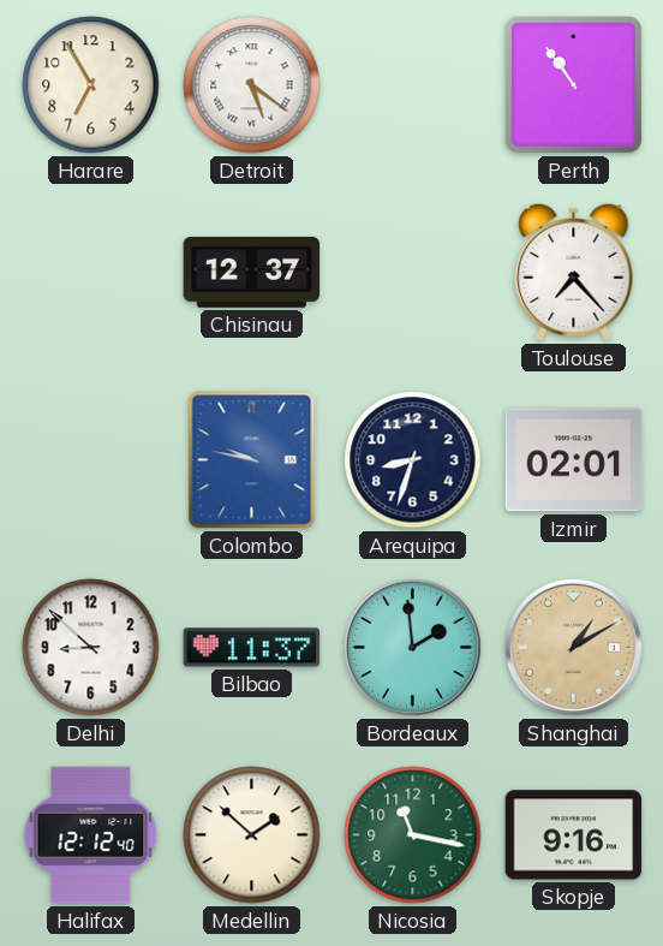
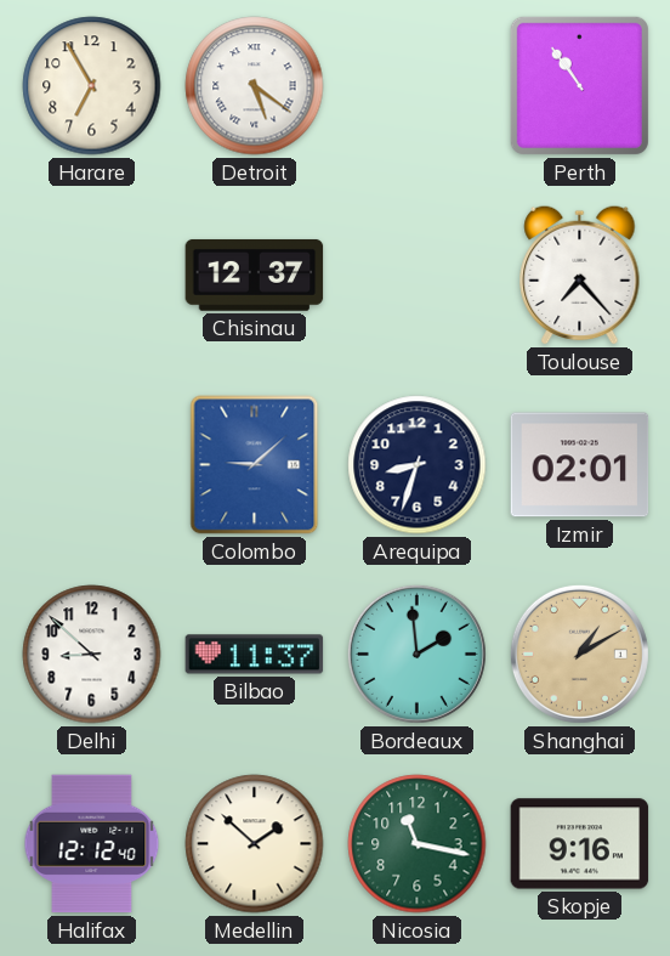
Colombo: 9:47 -> 9:08 (255, 465)
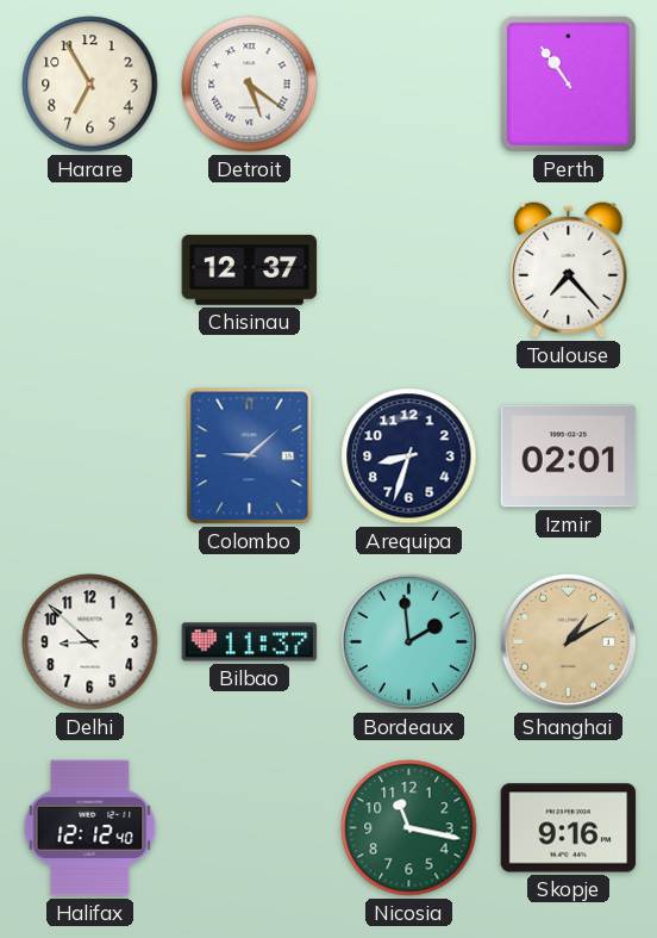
Medellin: 1:52 -> none (255, 844)
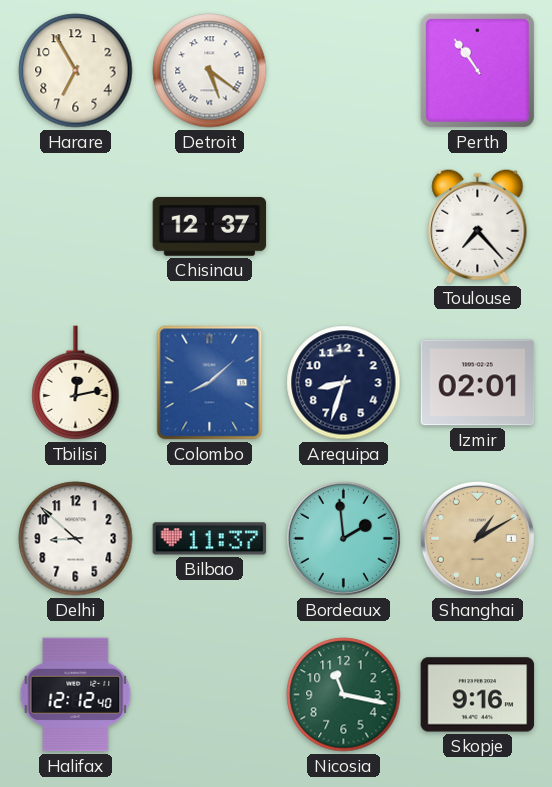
Tbilisi: none -> 12:13 (76, 383)
Colombo: 9:08 -> 8:08 (210, 383)
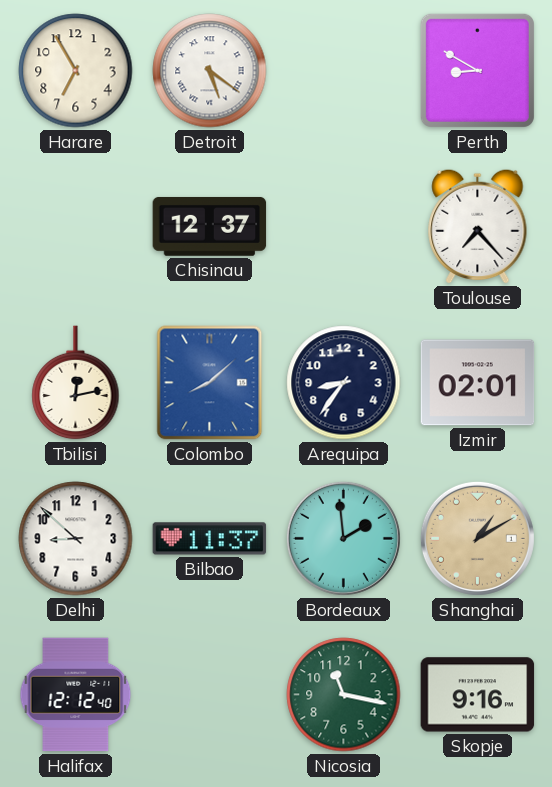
Perth: 10:54 -> 8:50 (477, 70)
Arequipa: 8:33 -> 8:36 (344, 383)
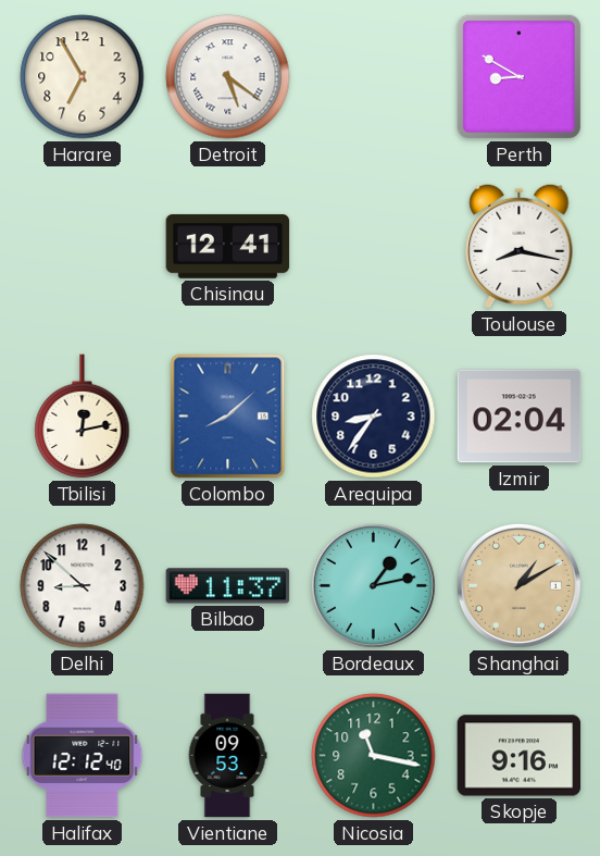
Chisinau: 12:37 -> 12:41 (228, 246)
Toulouse: 7:23 -> 8:17 (520, 246)
Izmir: 02:01 -> 02:04 (520, 417)
Bordeaux: 1:59 -> 1:13 (373, 585)
Vientiane: none -> 09:53 (227, 756)
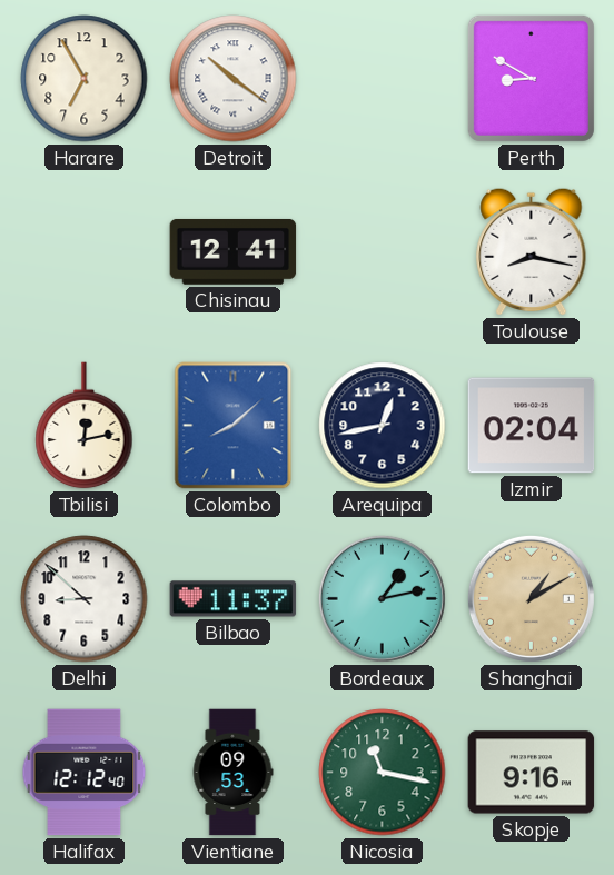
Detroit: 5:21 -> 10:21 (234, 79)
Arequipa: 8:36 -> 12:43 (383, 426)
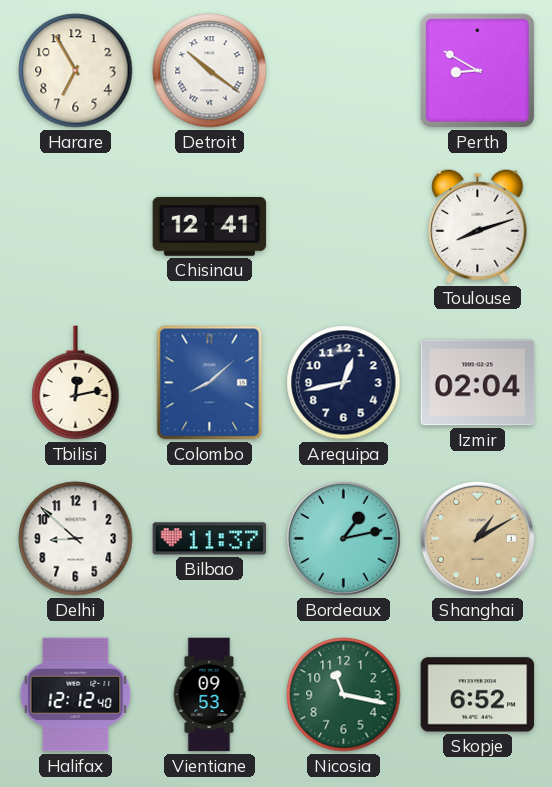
Toulouse: 8:17 -> 8:12 (478, 226)
Skopje: 9:16 -> 6:52 (478, 695)
